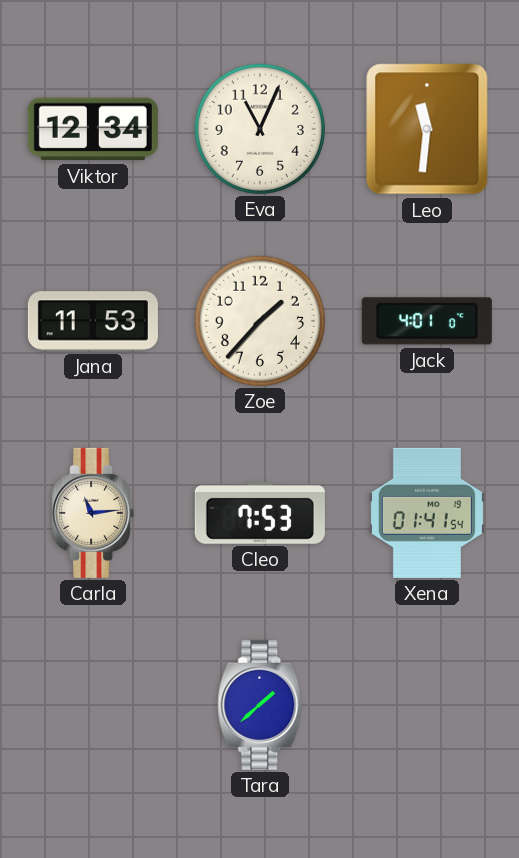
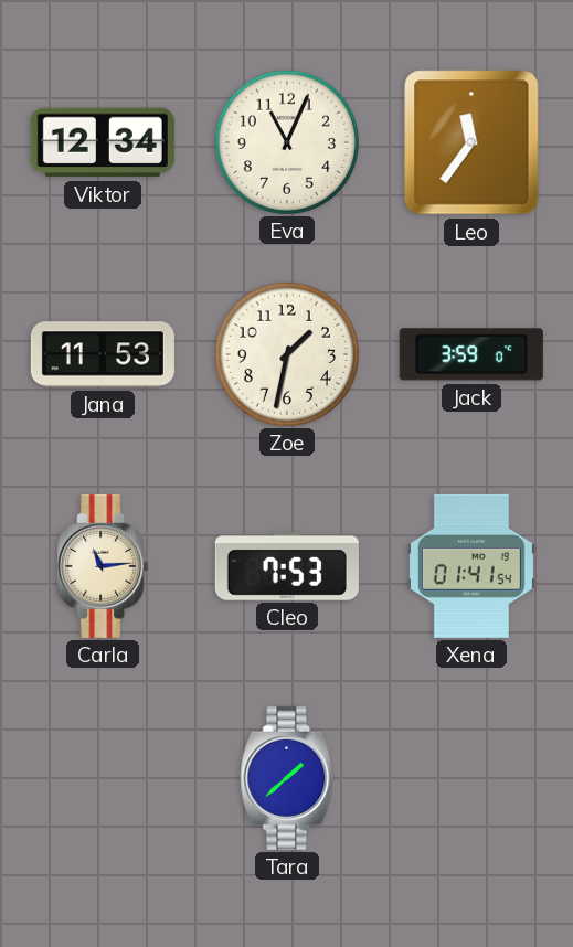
Leo: 11:31 -> 11:36 (471, 142)
Zoe: 1:37 -> 1:32 (287, 354)
Jack: 4:01 -> 3:59 (471, 354)
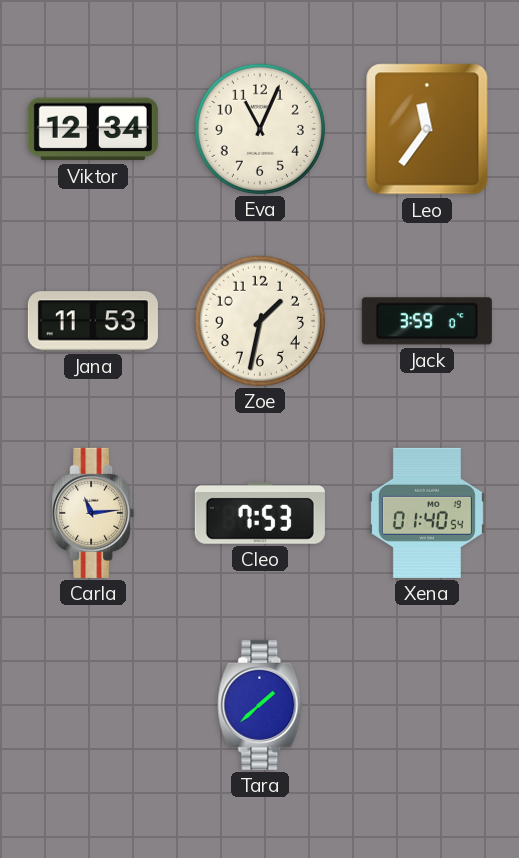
Xena: 01:41 -> 01:40 (427, 513)
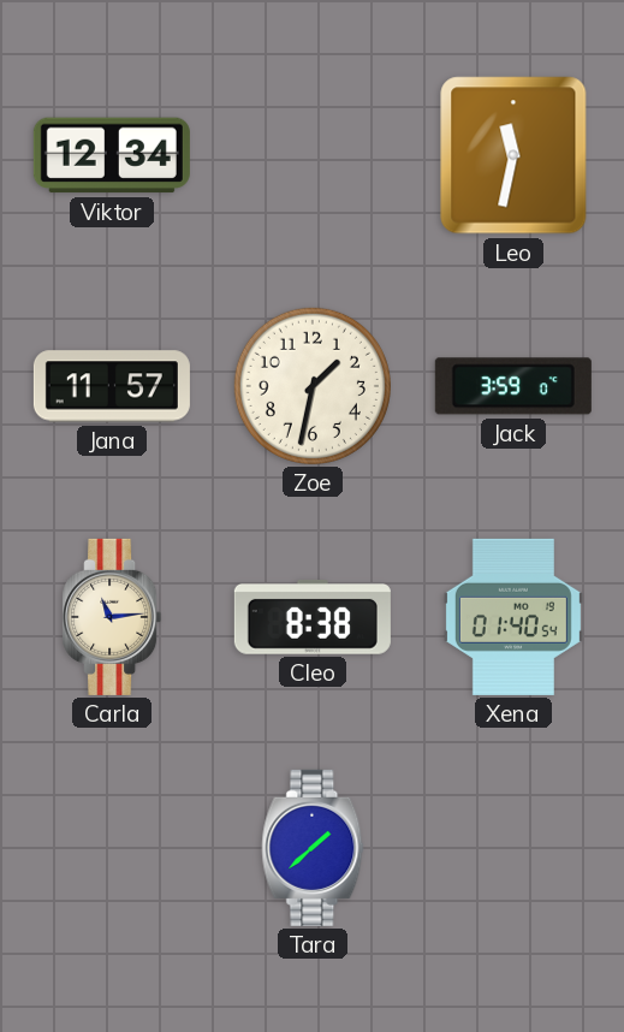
Eva: 11:04 -> none (260, 129)
Leo: 11:36 -> 11:32 (513, 155)
Jana: 11:53 -> 11:57 (112, 386)
Cleo: 7:53 -> 8:38 (313, 617)
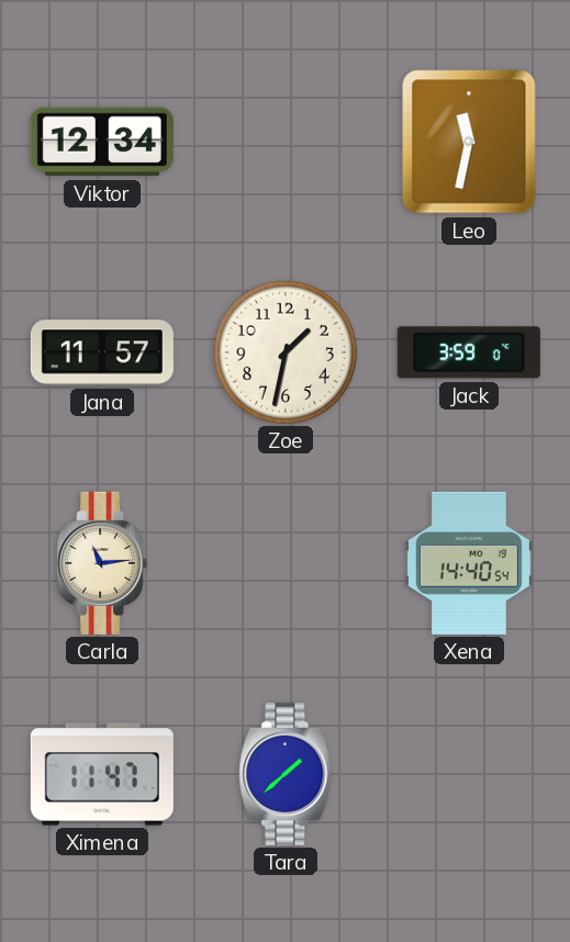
Cleo: 8:38 -> none (313, 617)
Xena: 01:40 -> 14:40 (469, 563)
Ximena: none -> 11:47 (102, 774)
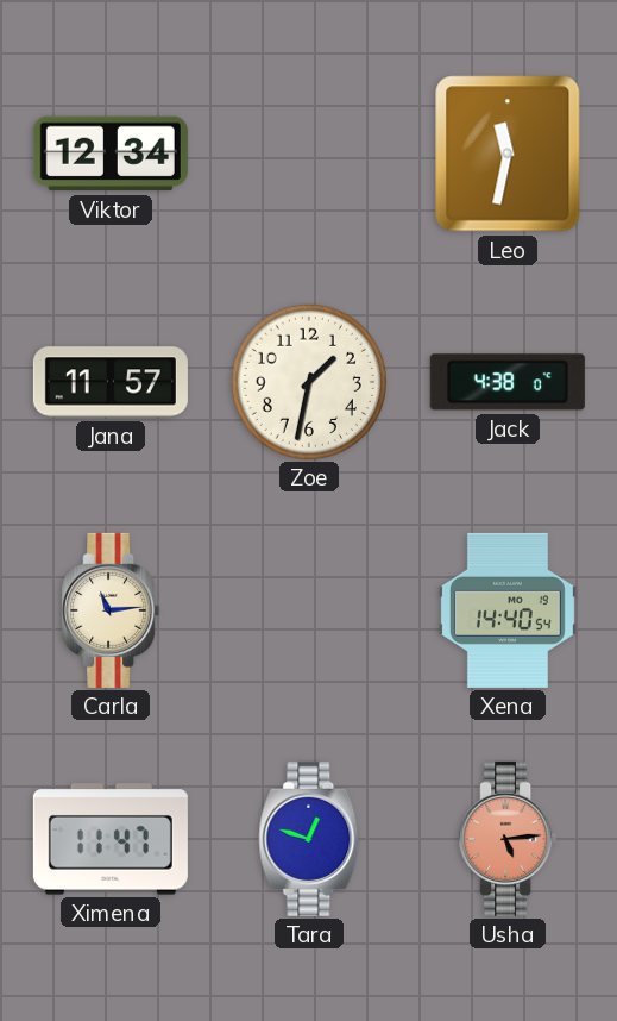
Jack: 3:59 -> 4:38 (508, 382)
Tara: 1:38 -> 12:48 (309, 839)
Usha: none -> 5:14 (508, 839)
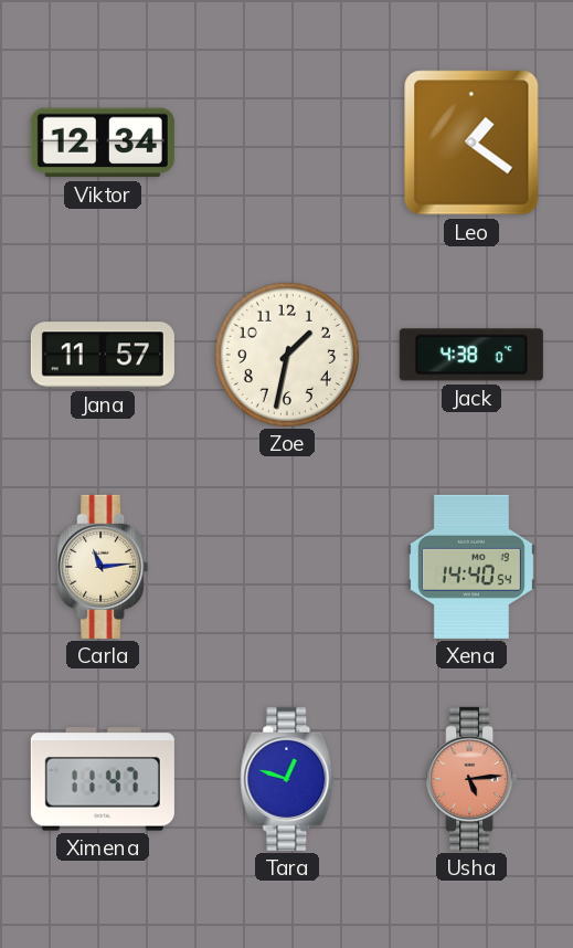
Leo: 11:32 -> 1:21 (471, 143)
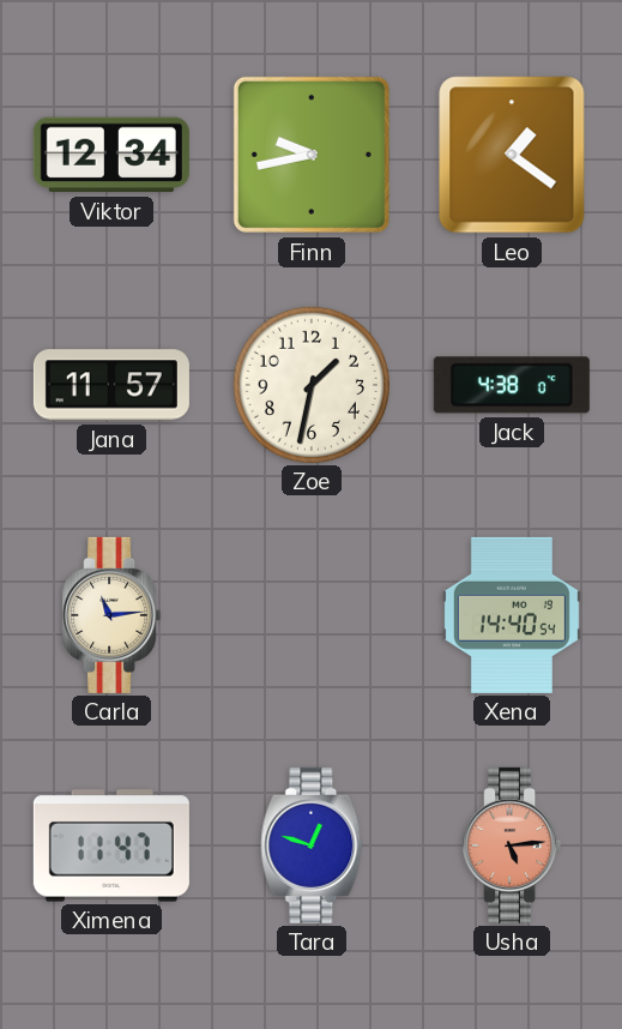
Finn: none -> 9:43 (312, 155)
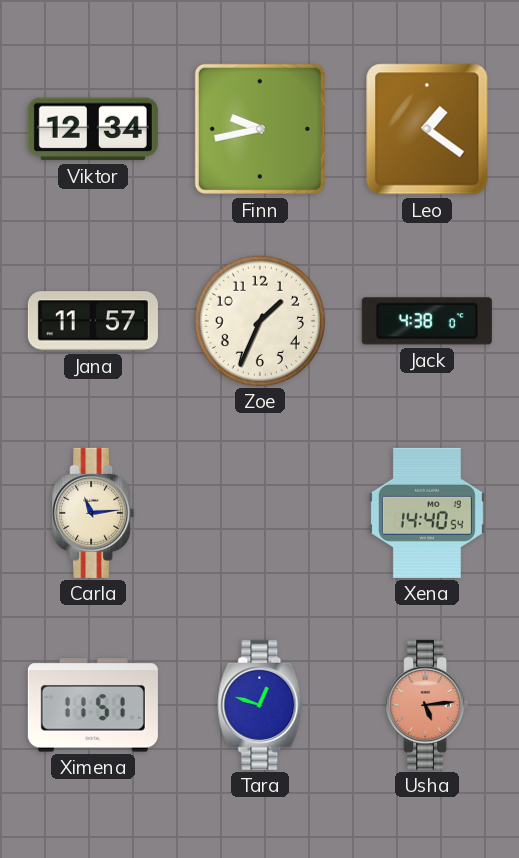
Zoe: 1:32 -> 1:34 (260, 321)
Ximena: 11:47 -> 11:51 (93, 705)
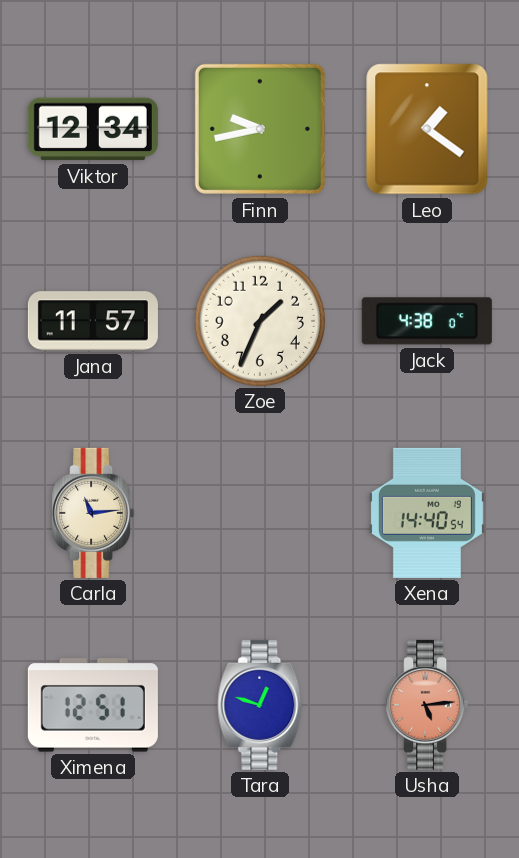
Ximena: 11:51 -> 12:51 (93, 705)
